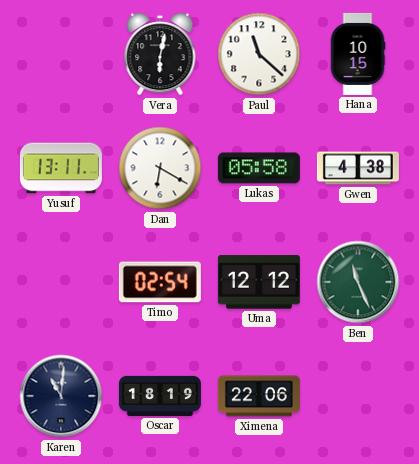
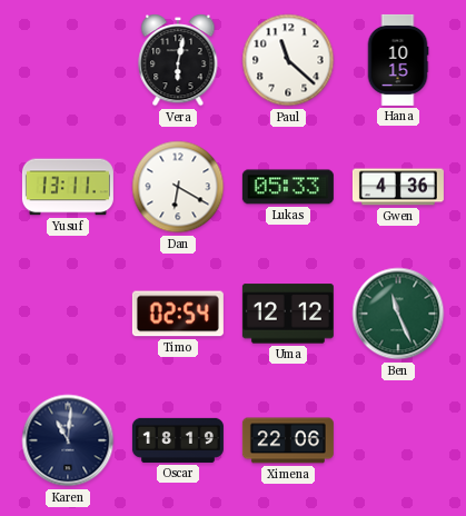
Lukas: 05:58 -> 05:33 (288, 187)
Gwen: 4:38 -> 4:36 (398, 187)
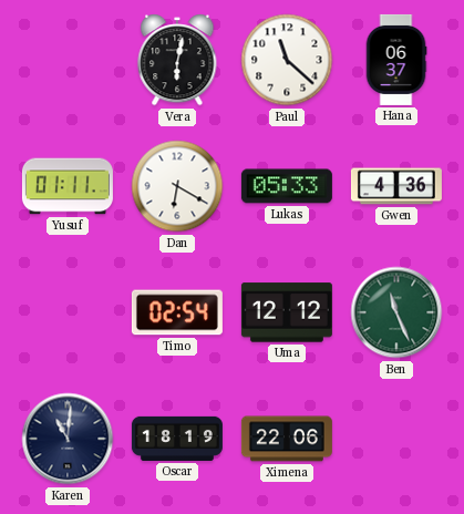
Hana: 10:15 -> 06:37 (396, 60)
Yusuf: 13:11 -> 01:11 (68, 186)
